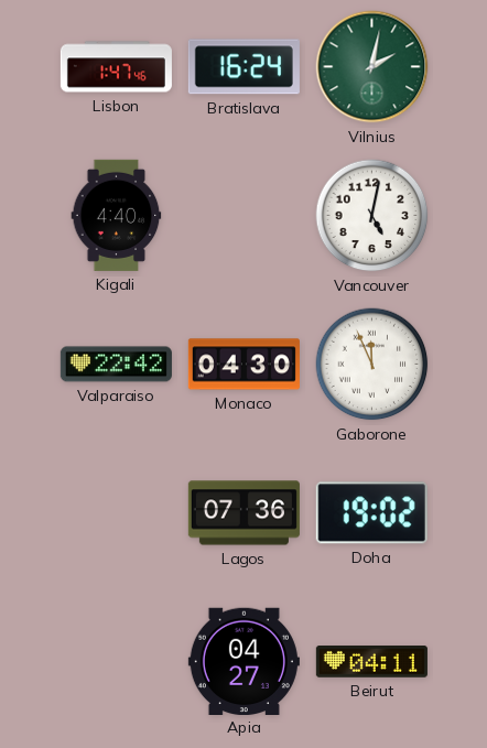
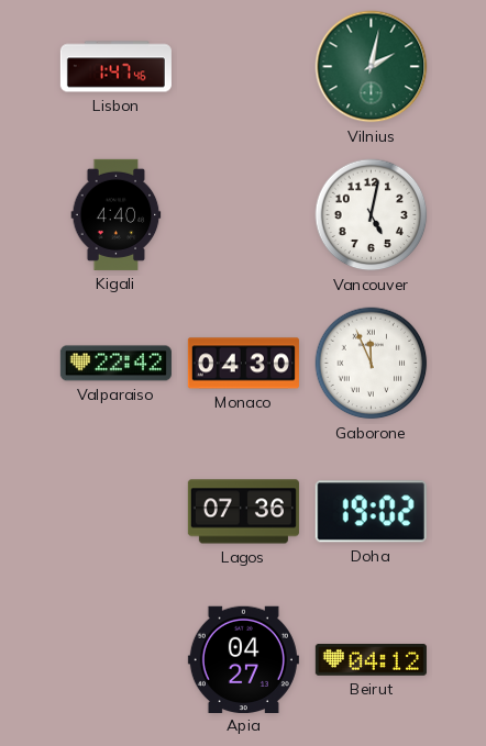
Bratislava: 16:24 -> none (244, 67)
Beirut: 04:11 -> 04:12 (371, 660)
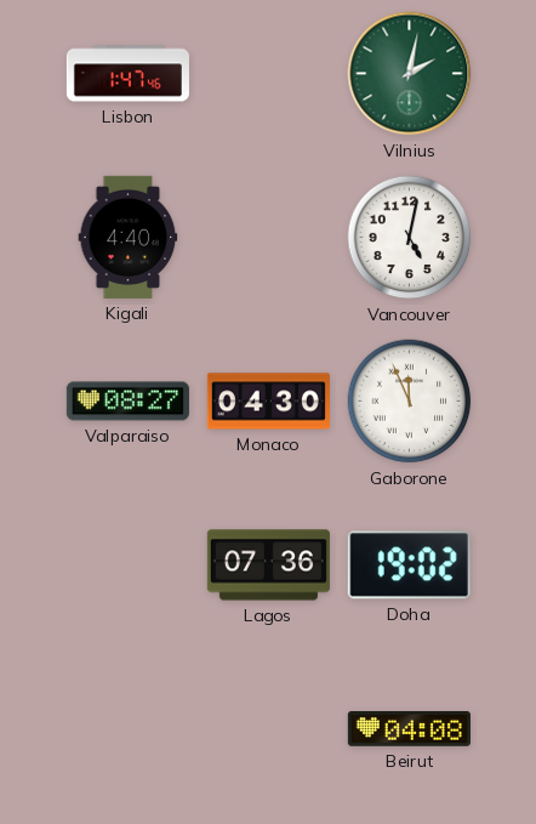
Valparaiso: 22:42 -> 08:27 (127, 402)
Apia: 04:27 -> none (243, 659)
Beirut: 04:12 -> 04:08 (409, 729)
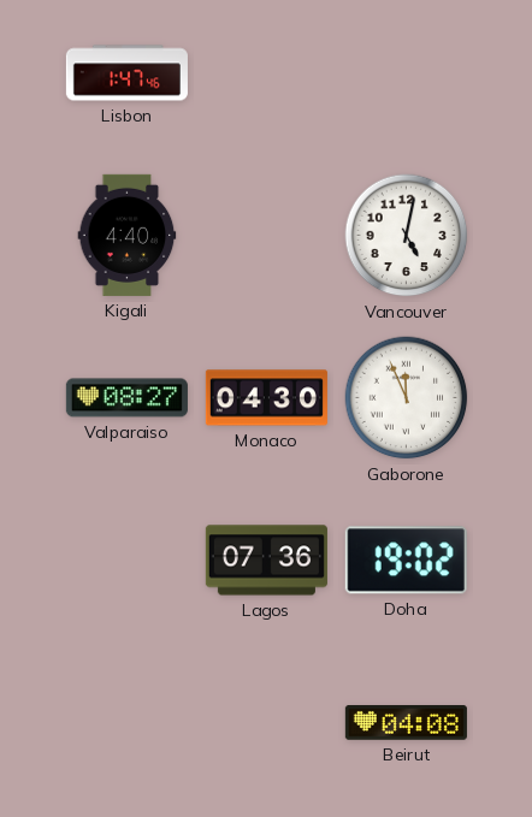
Vilnius: 2:02 -> none (410, 74)
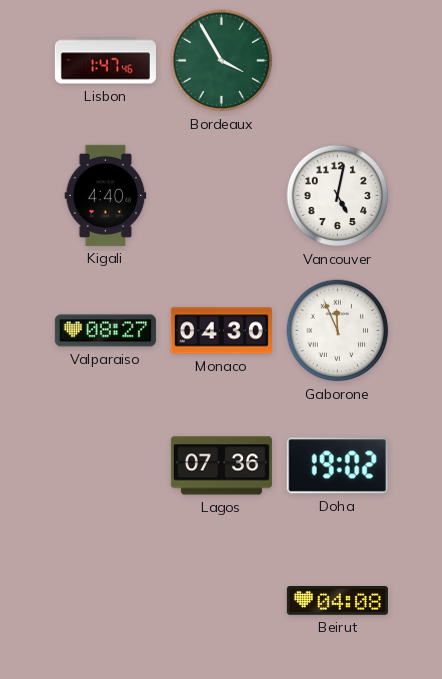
Bordeaux: none -> 3:55 (222, 61)
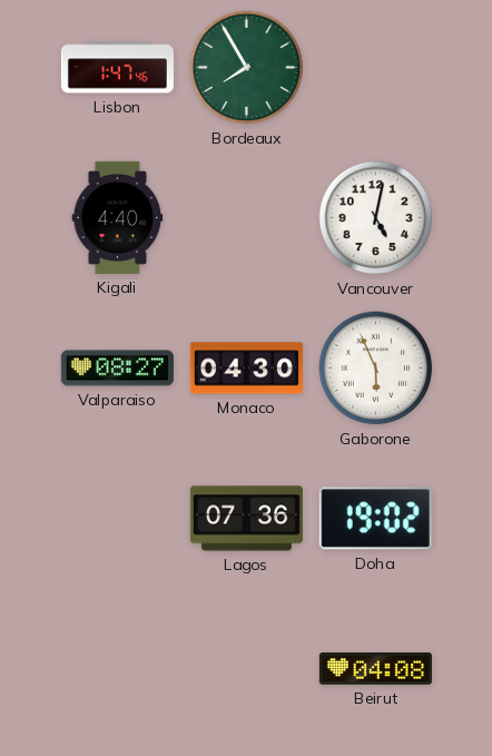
Bordeaux: 3:55 -> 7:55 (247, 68)
Gaborone: 11:56 -> 5:56 (376, 369)
